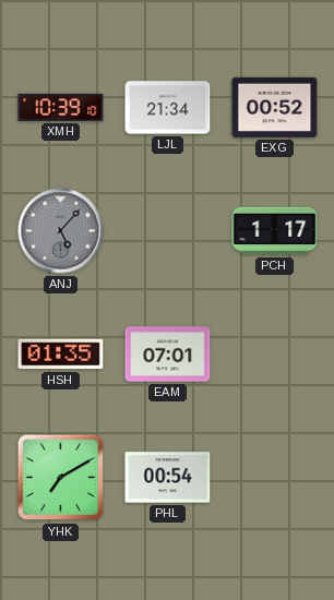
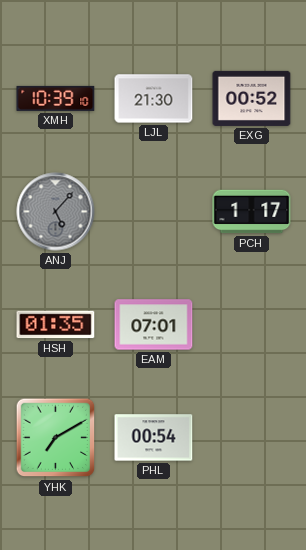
LJL: 21:34 -> 21:30 (154, 99)
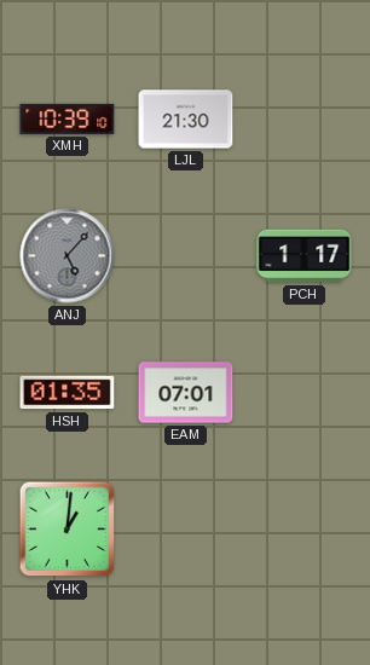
EXG: 00:52 -> none (252, 98)
YHK: 7:10 -> 1:01 (68, 530)
PHL: 00:54 -> none (154, 438)
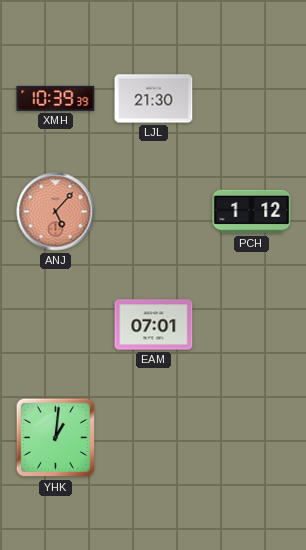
XMH: 10:39:10 -> 10:39:39 (56, 98)
ANJ dial: grey -> salmon (56, 212)
PCH: 1:17 -> 1:12 (252, 212)
HSH: 01:35 -> none (68, 393)
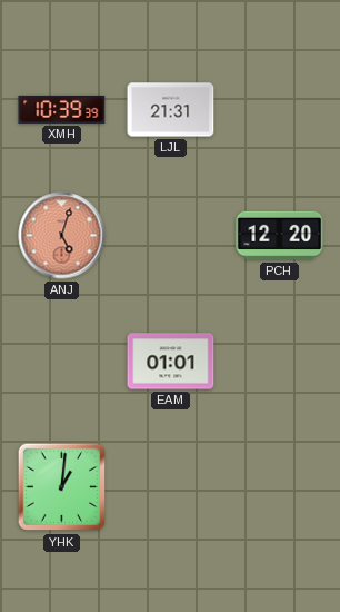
LJL: 21:30 -> 21:31 (171, 110)
ANJ: 5:07 -> 5:03 (62, 236)
PCH: 1:12 -> 12:20 (280, 236)
EAM: 07:01 -> 01:01 (171, 362)
